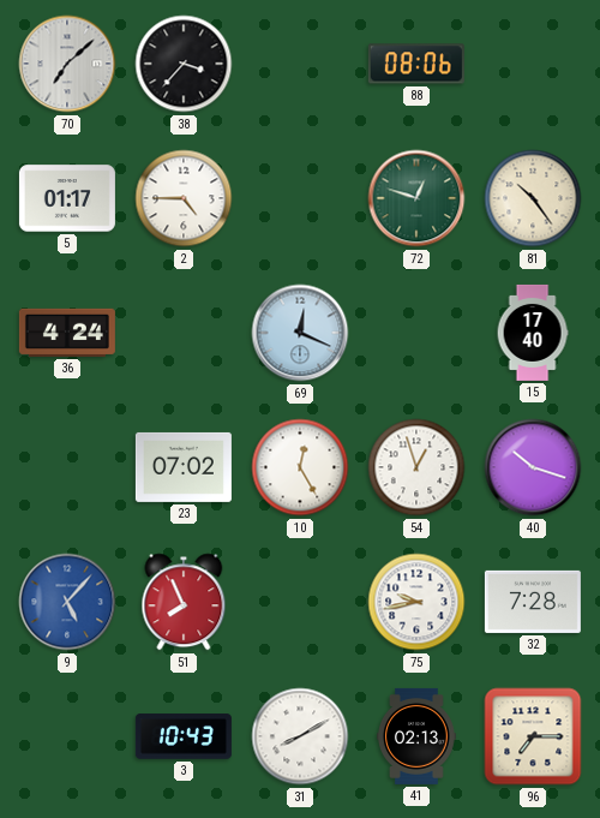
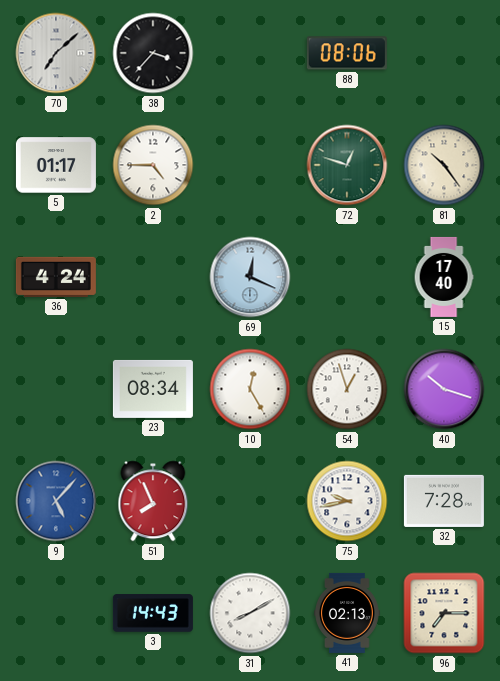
23: 07:02 -> 08:34 (153, 389)
3: 10:43 -> 14:43 (153, 613)
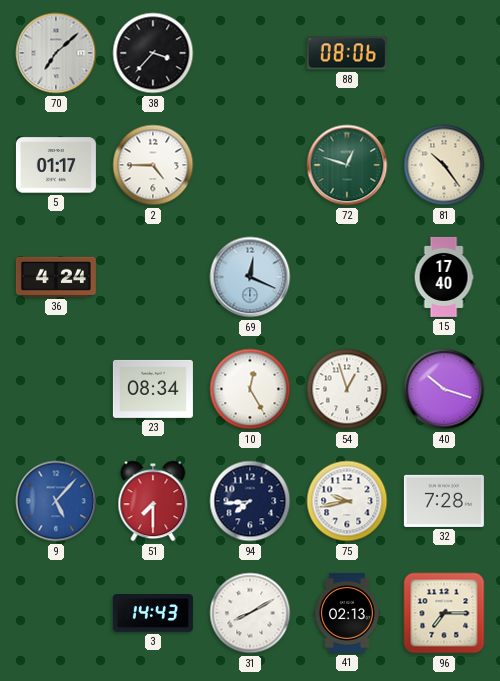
51: 7:56 -> 7:30 (153, 501)
94: none -> 7:44 (250, 501)
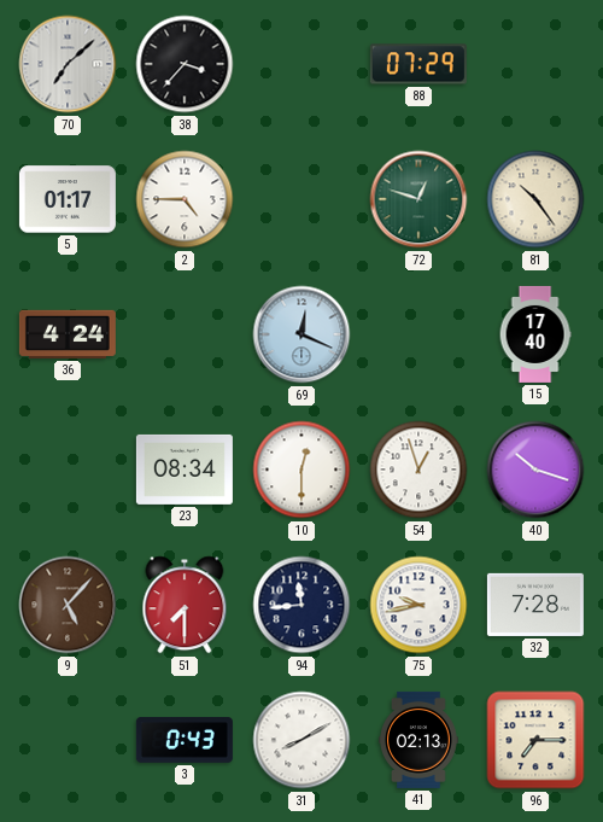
88: 08:06 -> 07:29 (418, 64)
10: 12:25 -> 12:30 (301, 470)
9 dial: blue -> brown (68, 605)
94: 7:44 -> 11:44 (301, 605)
3: 14:43 -> 0:43 (185, 740)
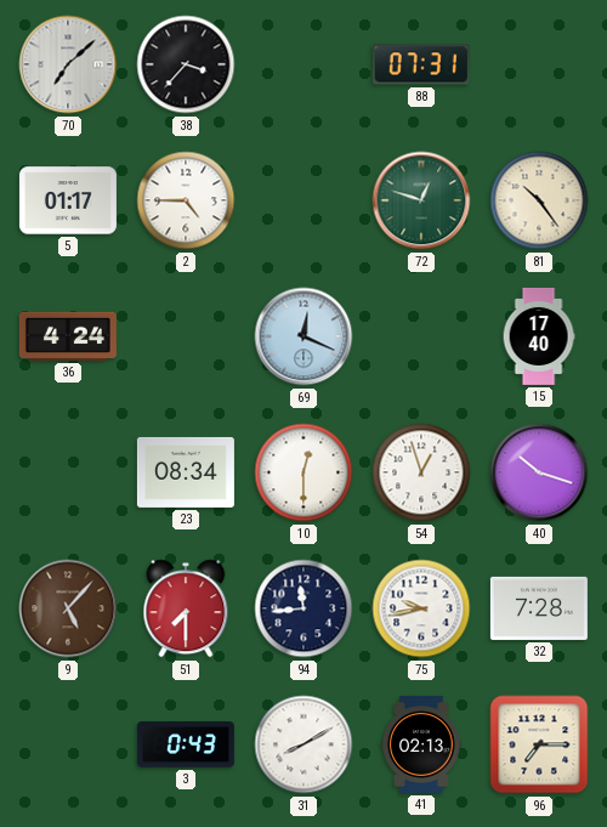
88: 07:29 -> 07:31 (421, 64)
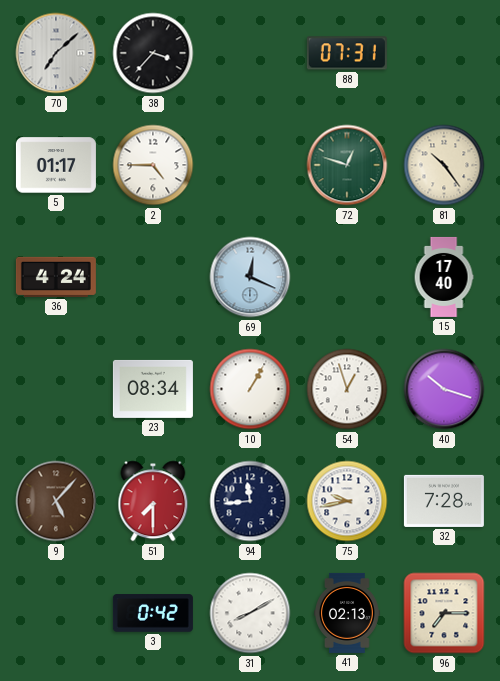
10: 12:30 -> 1:05 (250, 389)
3: 0:43 -> 0:42 (153, 613)
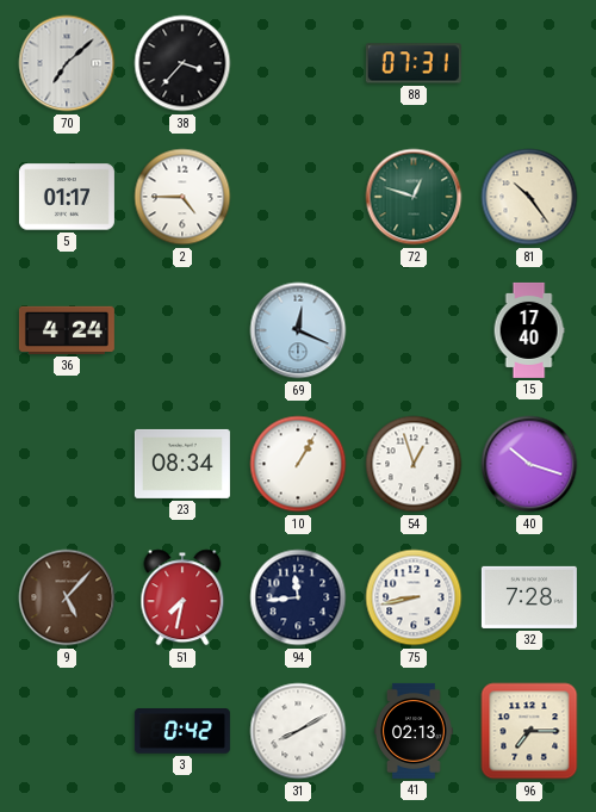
51: 7:30 -> 7:32 (182, 597)
75: 9:43 -> 8:43 (414, 597)
